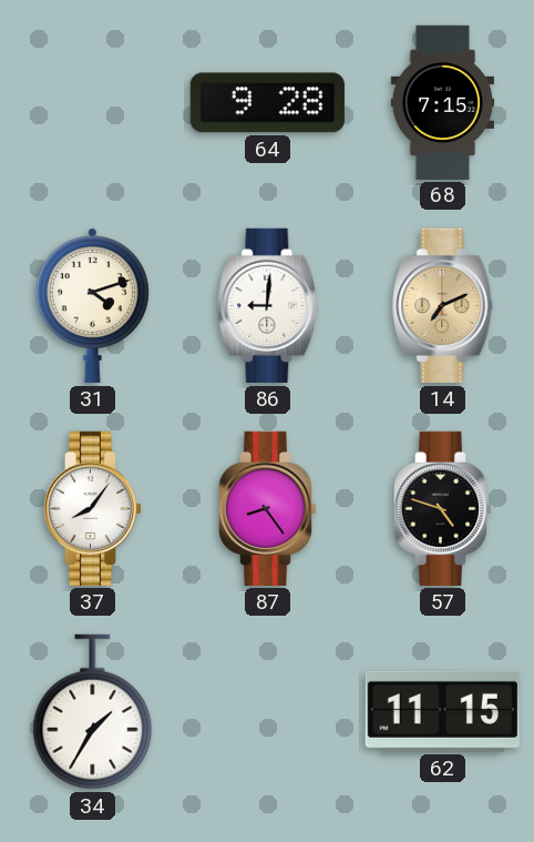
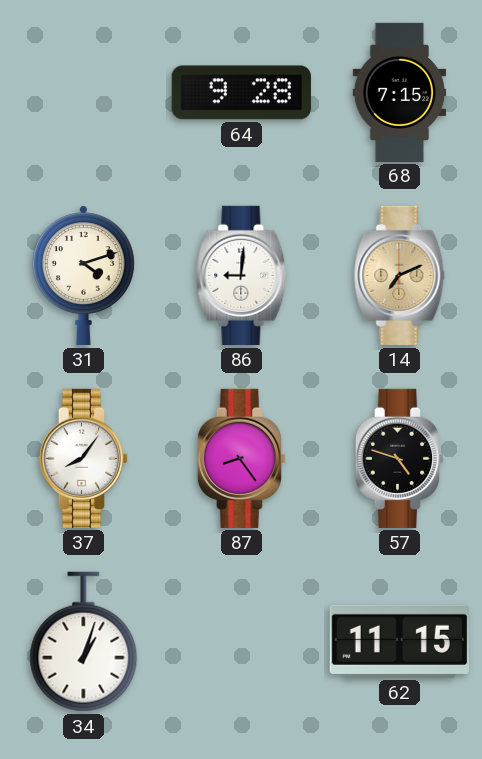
34: 1:35 -> 1:03 (84, 642)
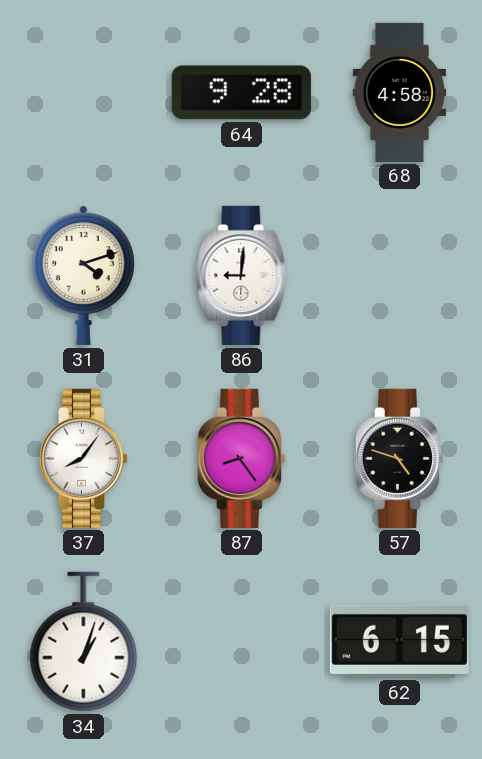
68: 7:15 -> 4:58 (400, 92)
14: 7:11 -> none (400, 275)
62: 11:15 -> 6:15 (399, 641)
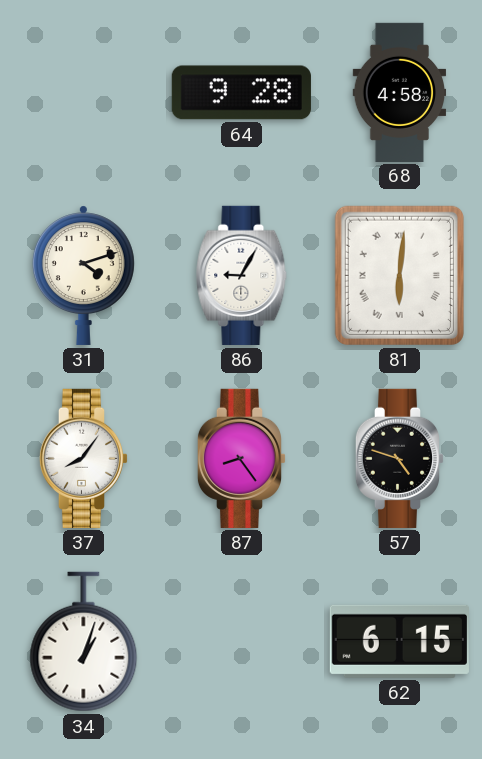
86: 9:01 -> 9:05 (242, 275)
81: none -> 6:01 (399, 275)
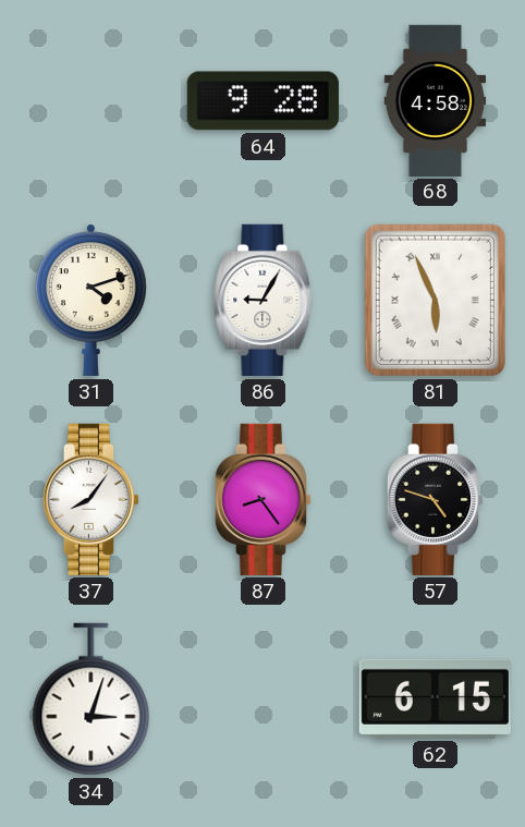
81: 6:01 -> 5:56 (435, 300)
34: 1:03 -> 3:03 (91, 700)
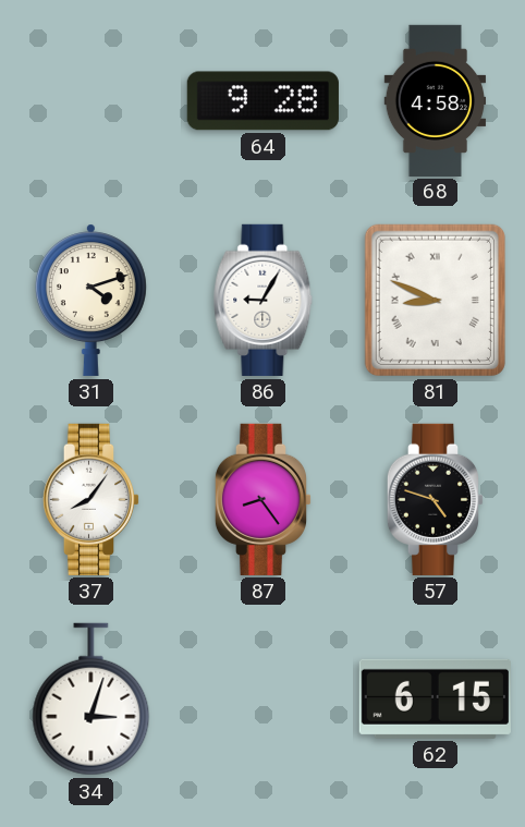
81: 5:56 -> 8:49 (435, 300)
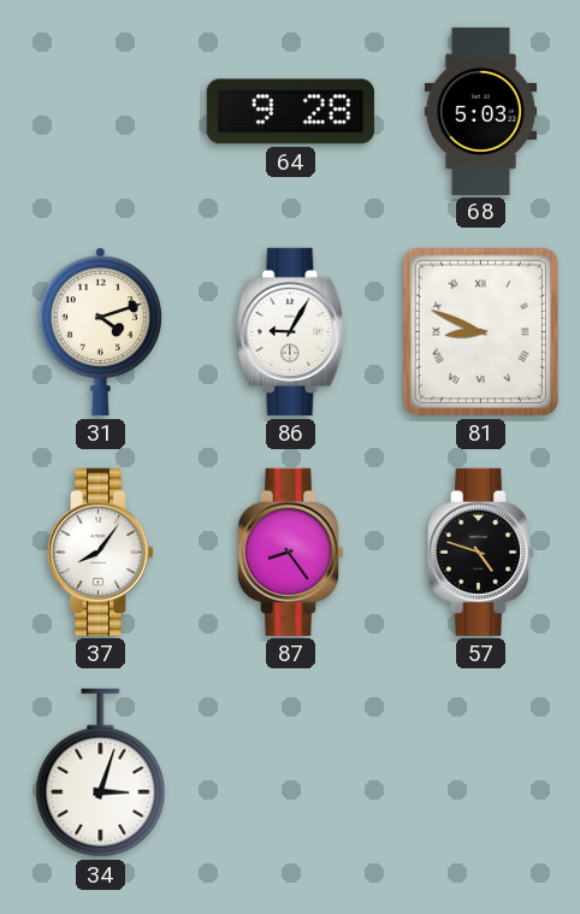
68: 4:58 -> 5:03 (481, 111)
62: 6:15 -> none (435, 698)
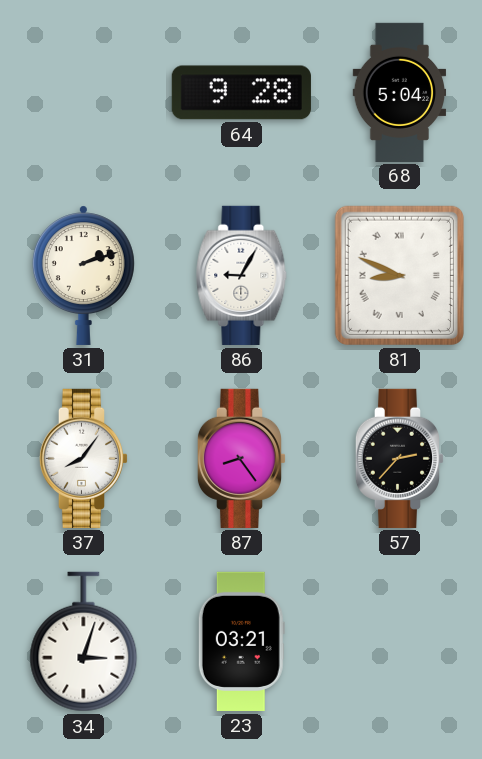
68: 5:03 -> 5:04 (400, 92)
31: 4:12 -> 2:12 (83, 275)
57: 4:48 -> 2:37 (400, 458)
23: none -> 03:21 (241, 641)
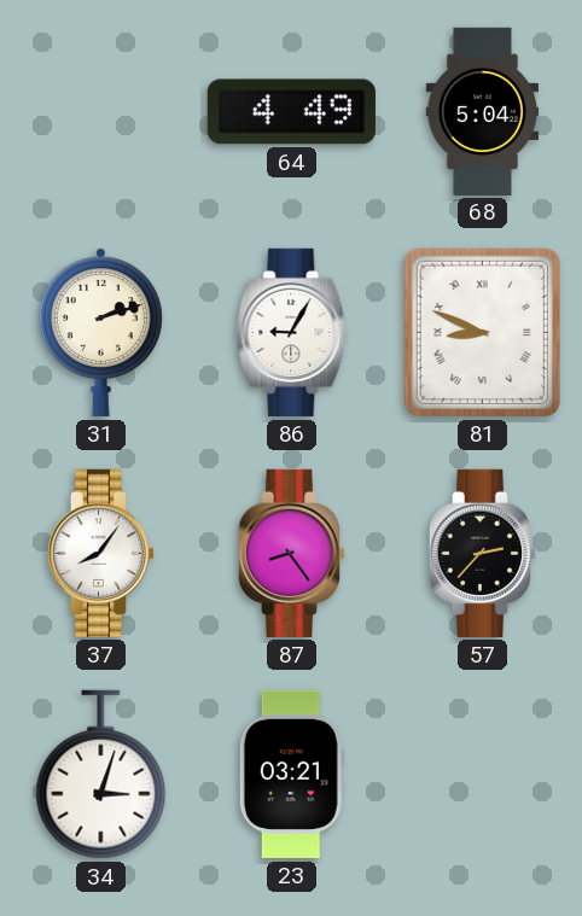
64: 9:28 -> 4:49 (291, 112)
